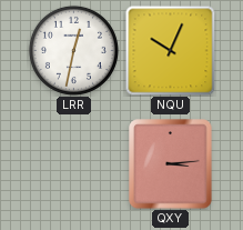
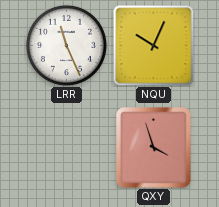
LRR: 12:32 -> 11:26 (66, 45)
QXY: 3:14 -> 3:57 (154, 148)
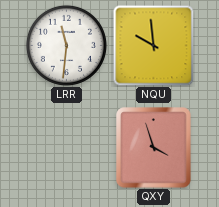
LRR: 11:26 -> 11:31 (66, 45)
NQU: 10:04 -> 9:59 (153, 45)
